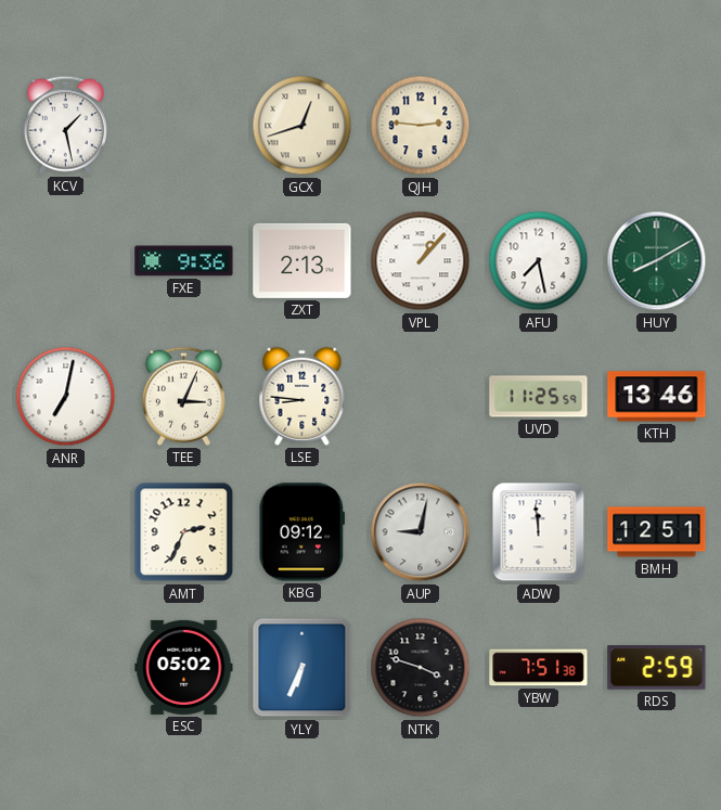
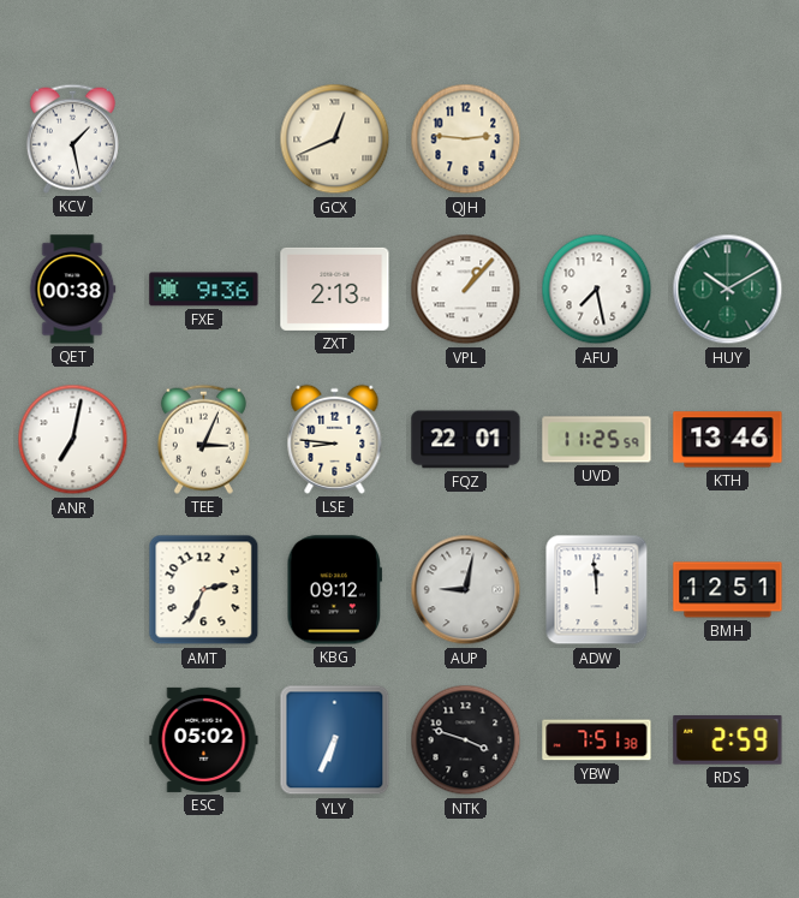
GCX: 12:42 -> 12:41 (335, 139)
QET: none -> 00:38 (72, 290)
HUY: 8:10 -> 10:10 (728, 290)
FQZ: none -> 22:01 (466, 440)
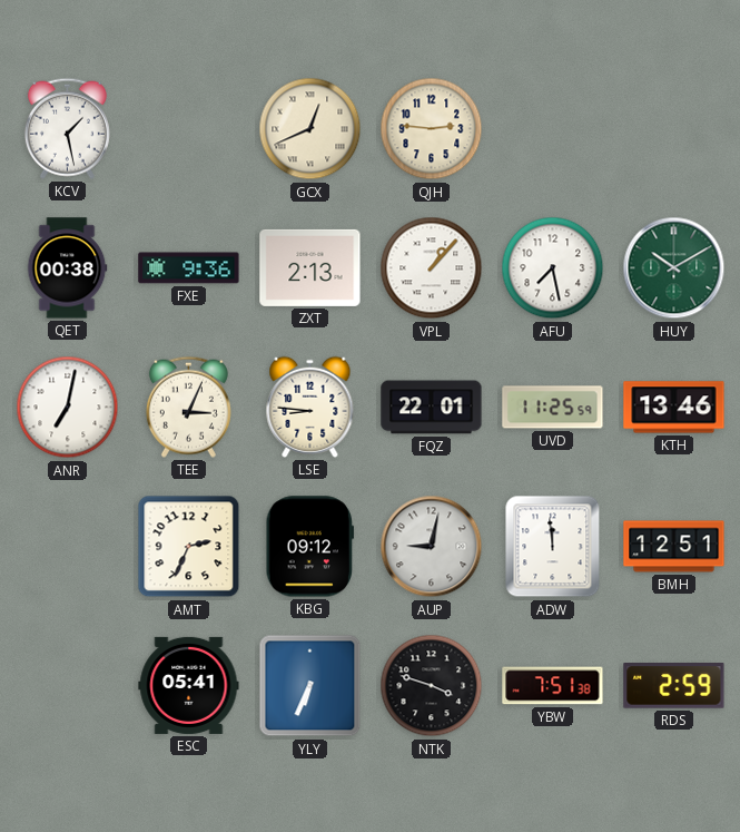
ESC: 05:02 -> 05:41 (189, 685)
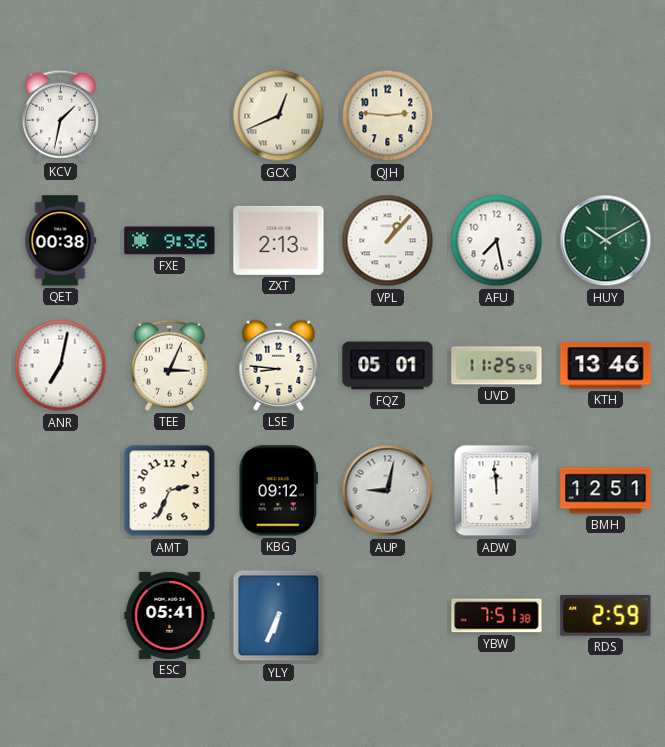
KCV: 1:28 -> 1:32 (60, 115)
FQZ: 22:01 -> 05:01 (388, 366)
NTK: 3:48 -> none (432, 686)
